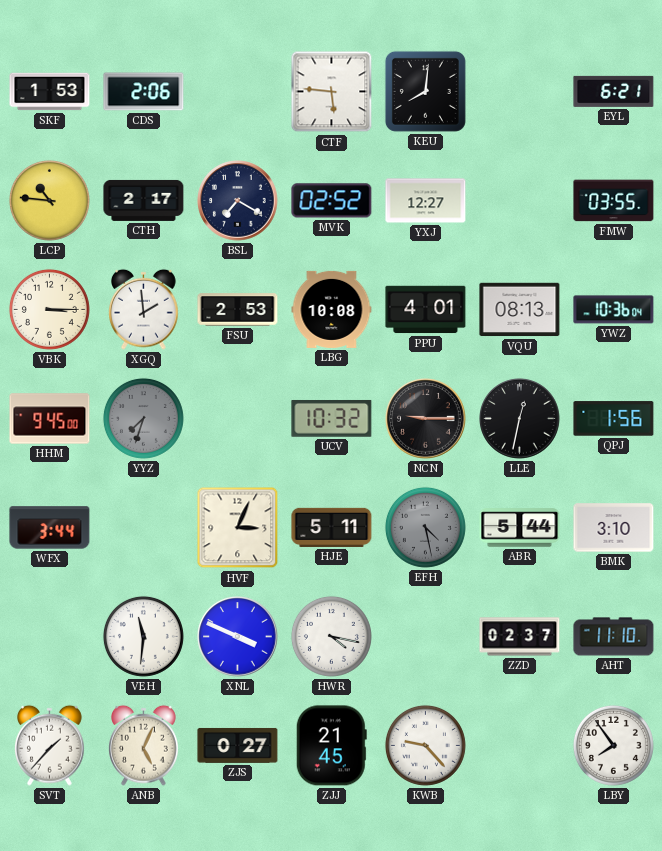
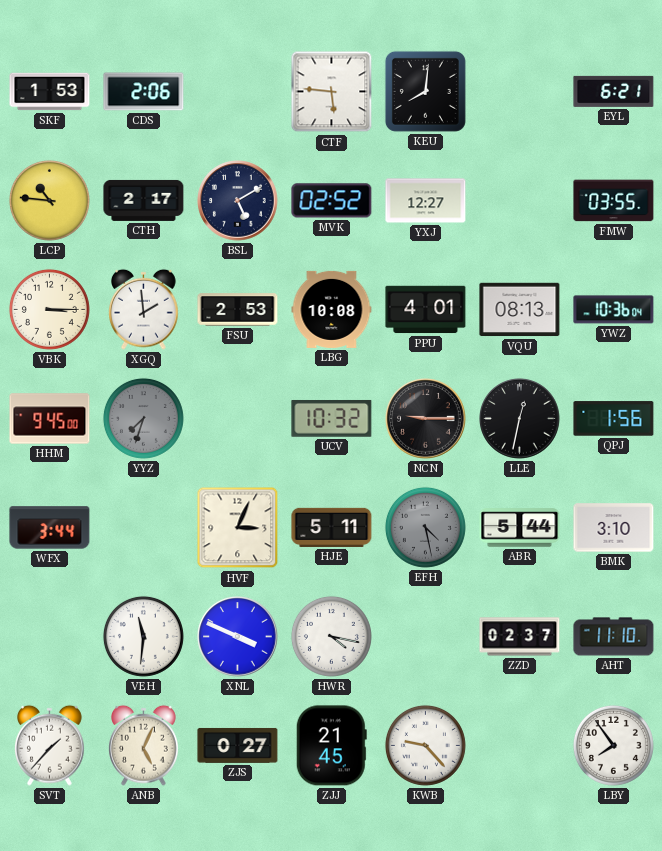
BSL: 7:20 -> 5:10 (238, 201)
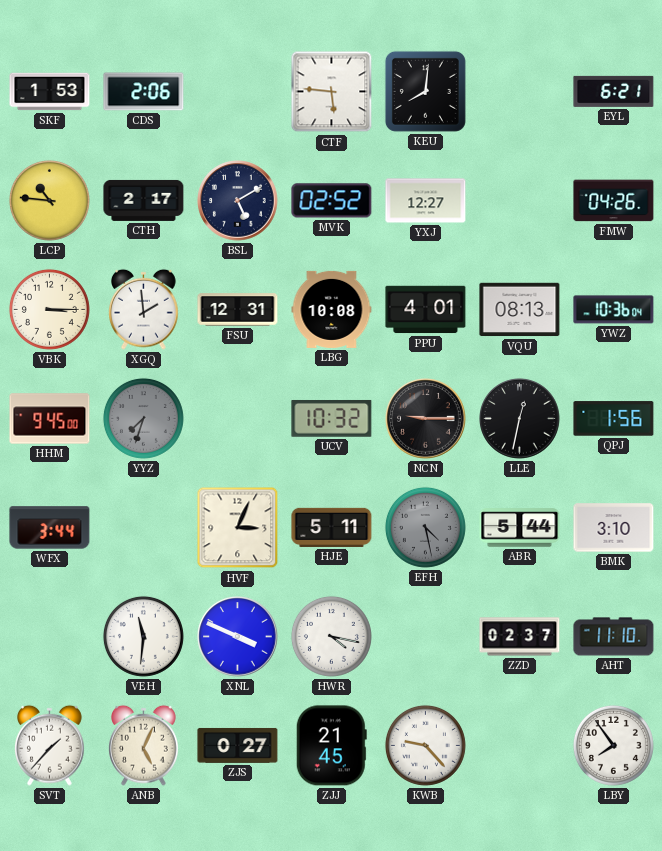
FMW: 03:55 -> 04:26 (614, 201)
FSU: 2:53 -> 12:31 (238, 310)
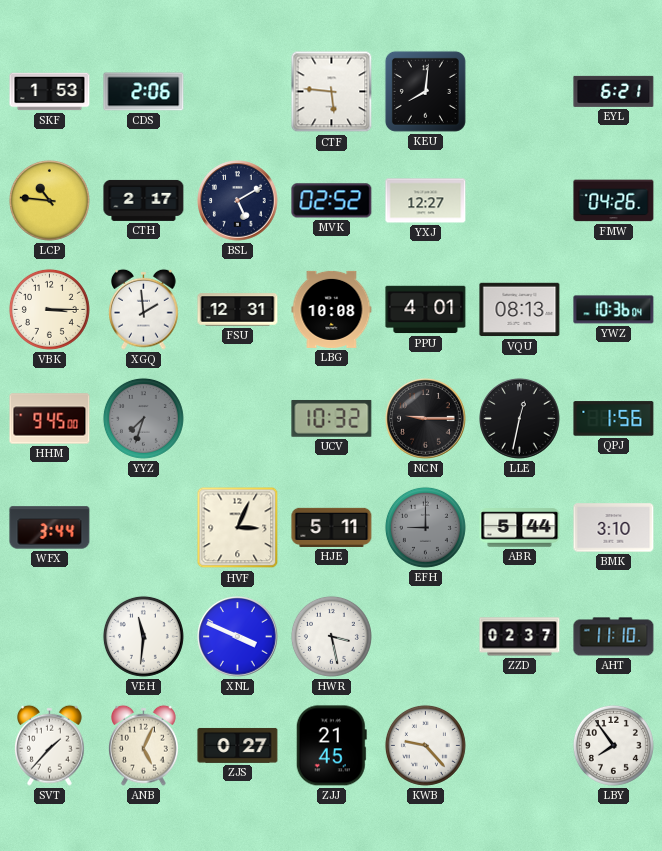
EFH: 4:28 -> 9:00 (425, 527)
HWR: 4:17 -> 3:28 (331, 636)
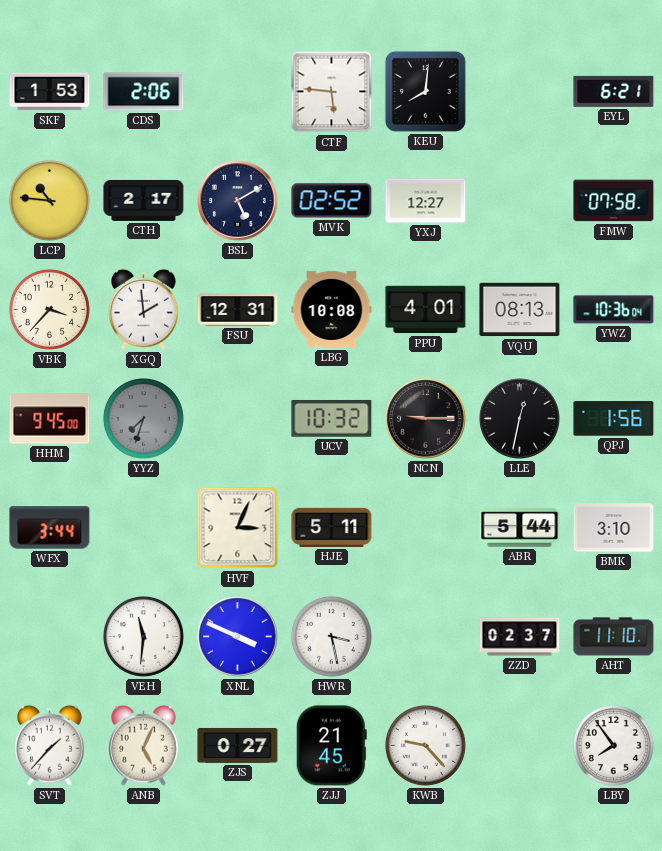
FMW: 04:26 -> 07:58 (614, 201)
VBK: 3:15 -> 3:37 (49, 309)
EFH: 9:00 -> none (425, 527)
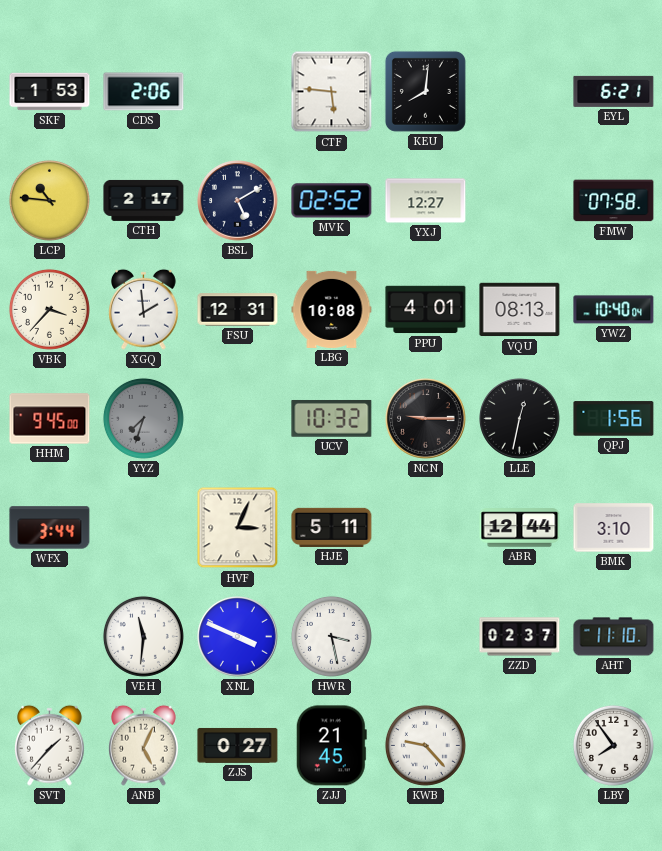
YWZ: 10:36 -> 10:40 (614, 310)
ABR: 5:44 -> 12:44 (520, 528)
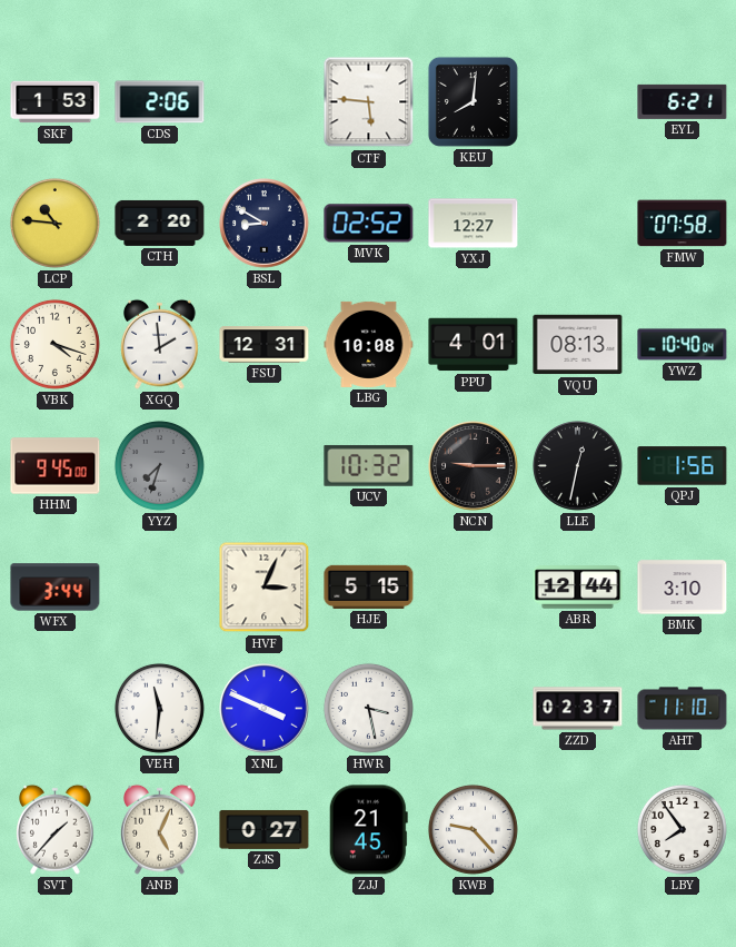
CTH: 2:17 -> 2:20 (160, 223)
BSL: 5:10 -> 8:50 (265, 224)
VBK: 3:37 -> 4:18 (54, 344)
HJE: 5:11 -> 5:15 (369, 586)
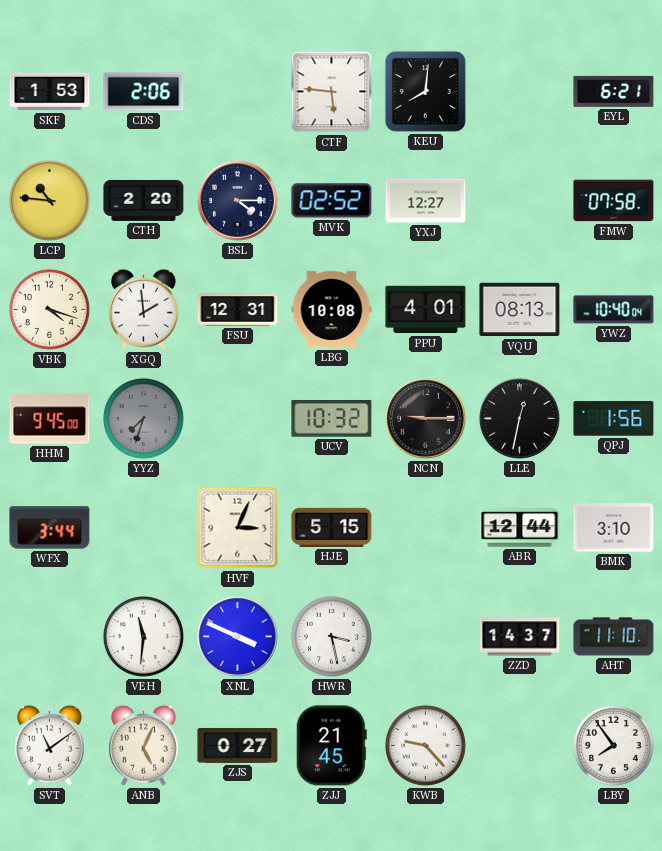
BSL: 8:50 -> 4:15 (238, 201)
ZZD: 02:37 -> 14:37 (520, 637)
SVT: 1:37 -> 11:09 (50, 745)
